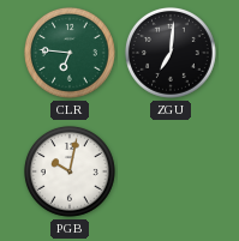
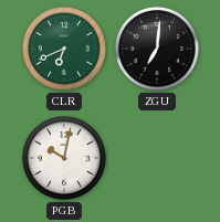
CLR: 6:46 -> 6:41 (64, 49)
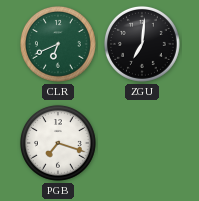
PGB: 10:02 -> 7:18 (58, 143)
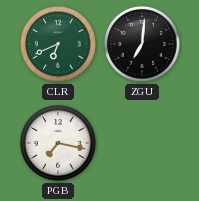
PGB: 7:18 -> 7:17 (58, 143)
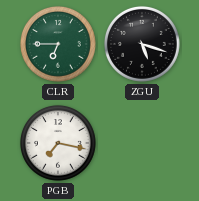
CLR: 6:41 -> 6:45 (58, 44)
ZGU: 7:01 -> 5:18 (142, 44)
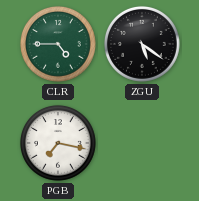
CLR: 6:45 -> 4:45 (58, 44)
ZGU: 5:18 -> 5:21 (142, 44)
